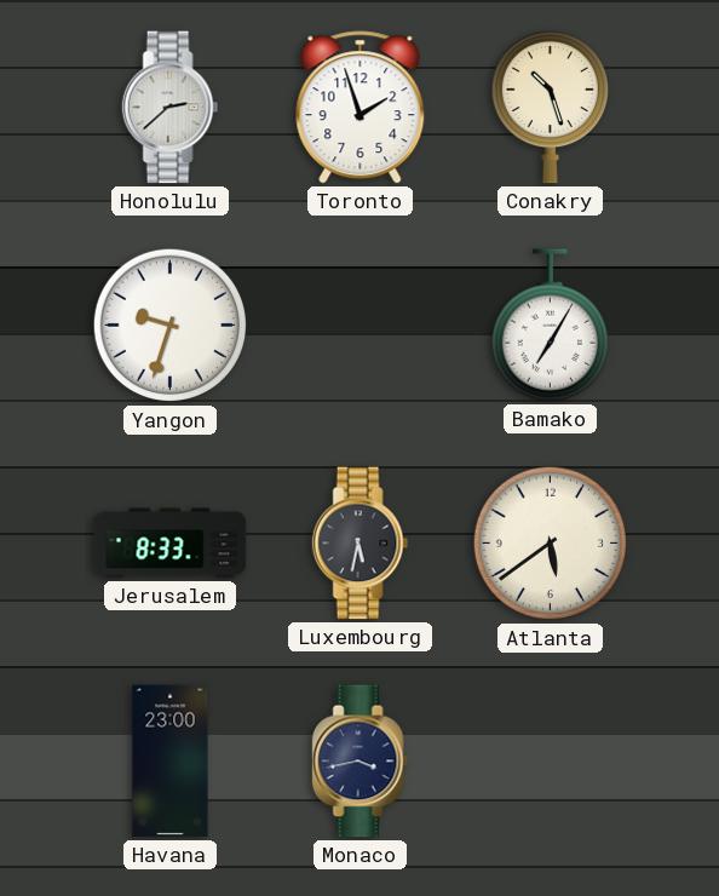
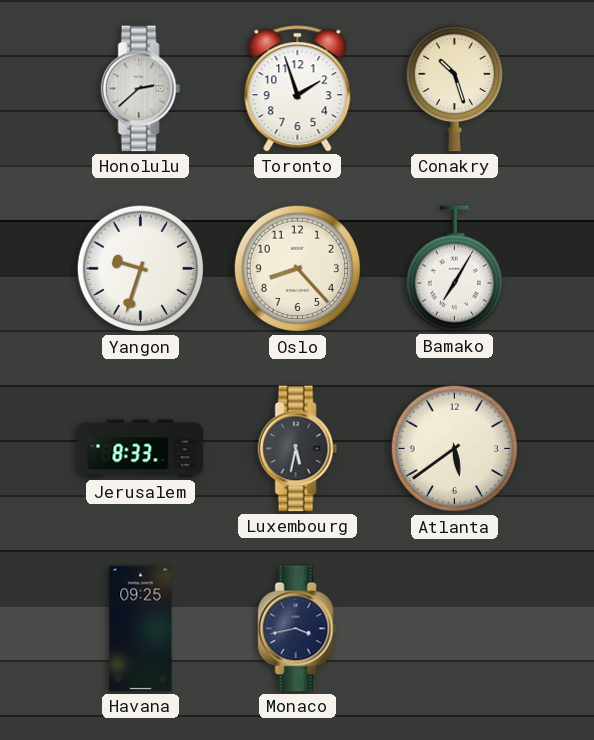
Oslo: none -> 8:23 (298, 269)
Havana: 23:00 -> 09:25 (141, 629)
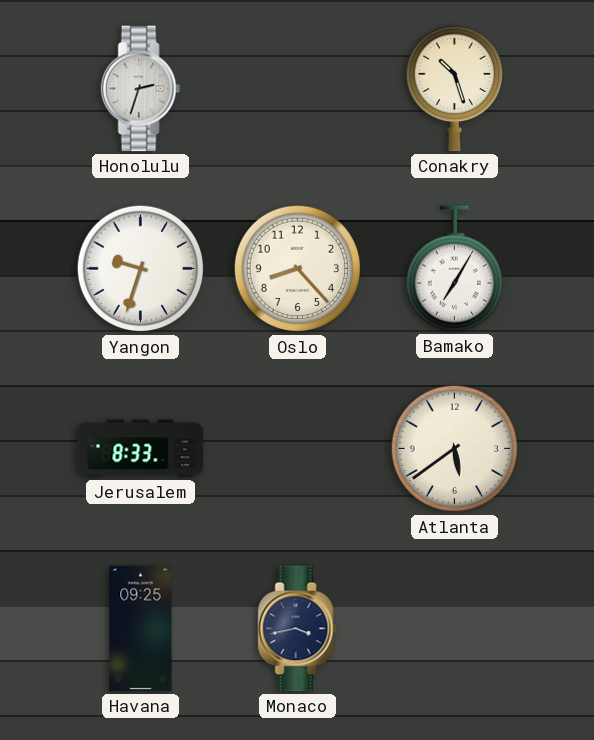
Honolulu: 2:38 -> 2:33 (141, 89)
Toronto: 1:57 -> none (298, 89)
Luxembourg: 5:32 -> none (298, 449)
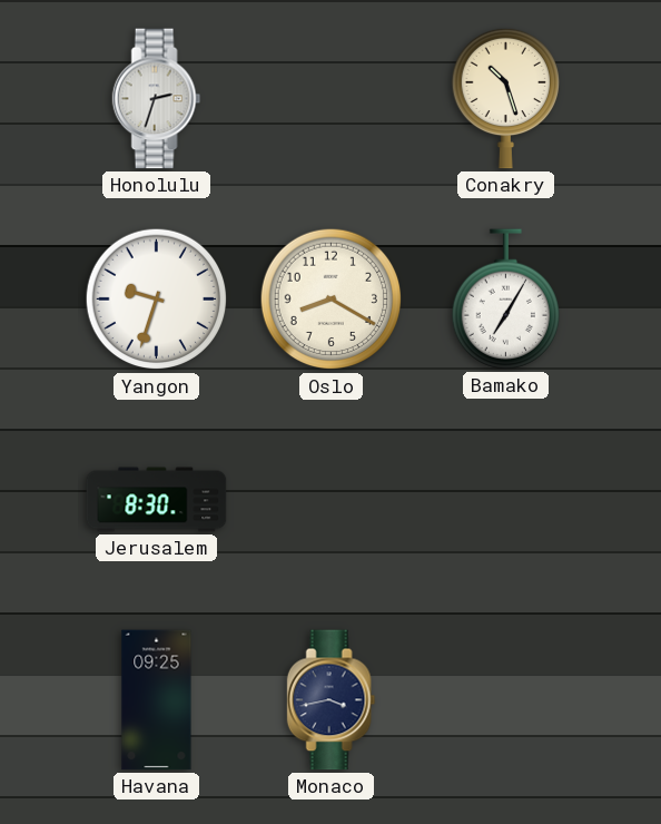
Oslo: 8:23 -> 8:20 (332, 300)
Jerusalem: 8:33 -> 8:30 (157, 500)
Atlanta: 5:39 -> none (455, 449)
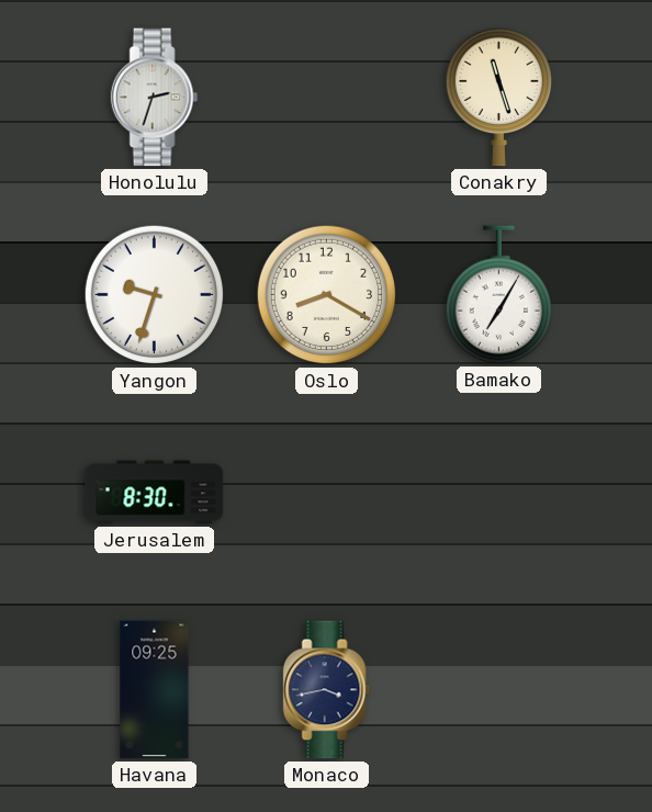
Conakry: 10:27 -> 11:27 (498, 97)
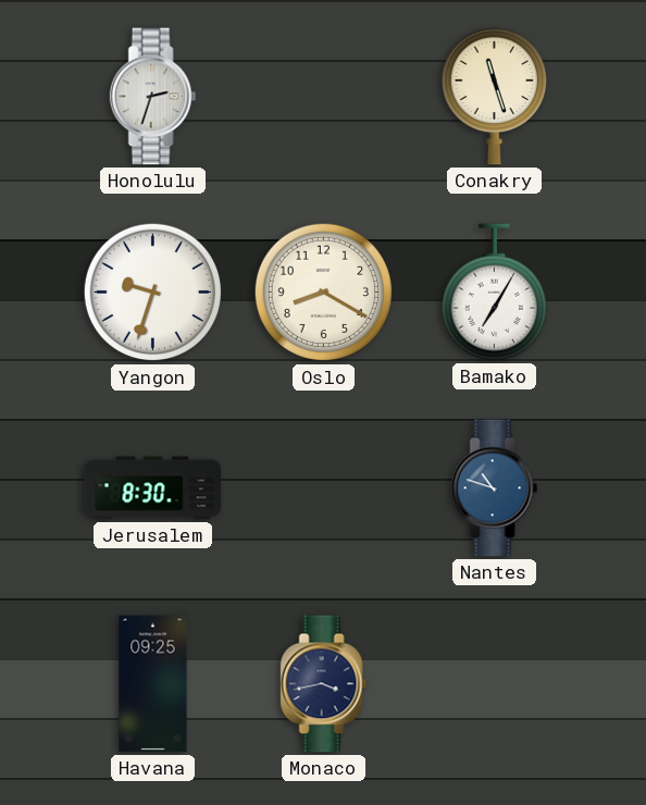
Nantes: none -> 10:48 (495, 488)
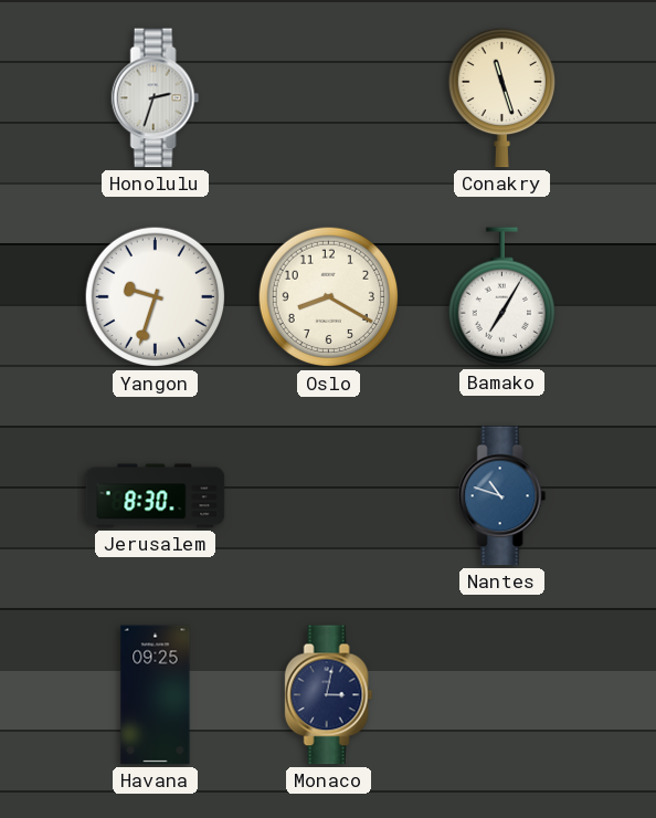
Monaco: 3:43 -> 3:02 (329, 695)
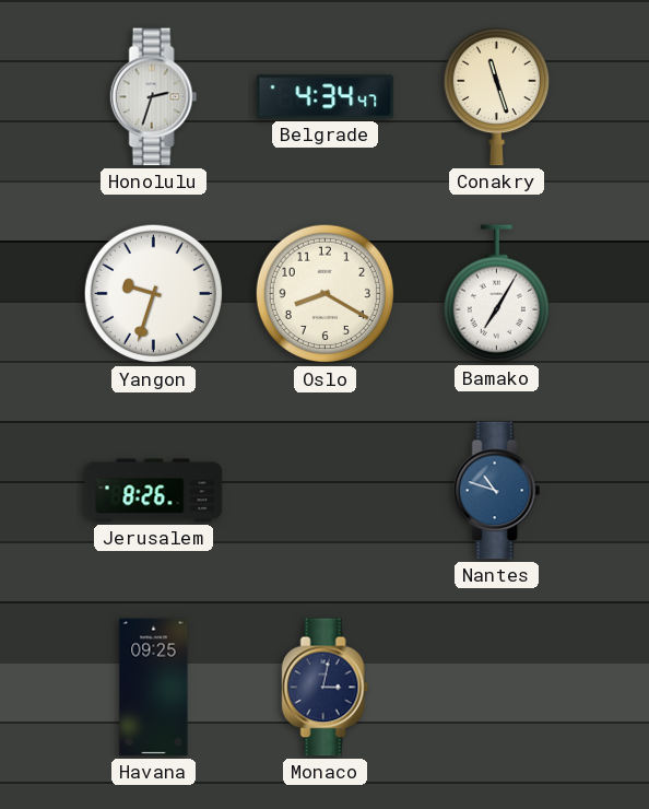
Belgrade: none -> 4:34 (326, 97)
Jerusalem: 8:30 -> 8:26 (154, 491)
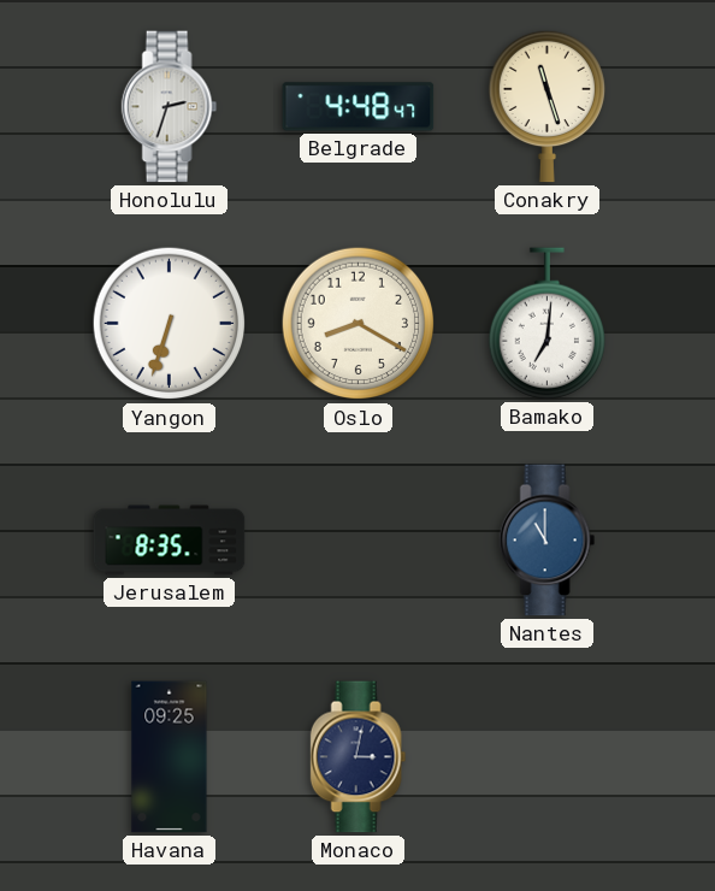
Belgrade: 4:34 -> 4:48 (359, 107)
Yangon: 9:33 -> 6:33 (170, 324)
Bamako: 7:05 -> 7:01 (546, 324)
Jerusalem: 8:26 -> 8:35 (170, 541)
Nantes: 10:48 -> 11:00 (548, 541)
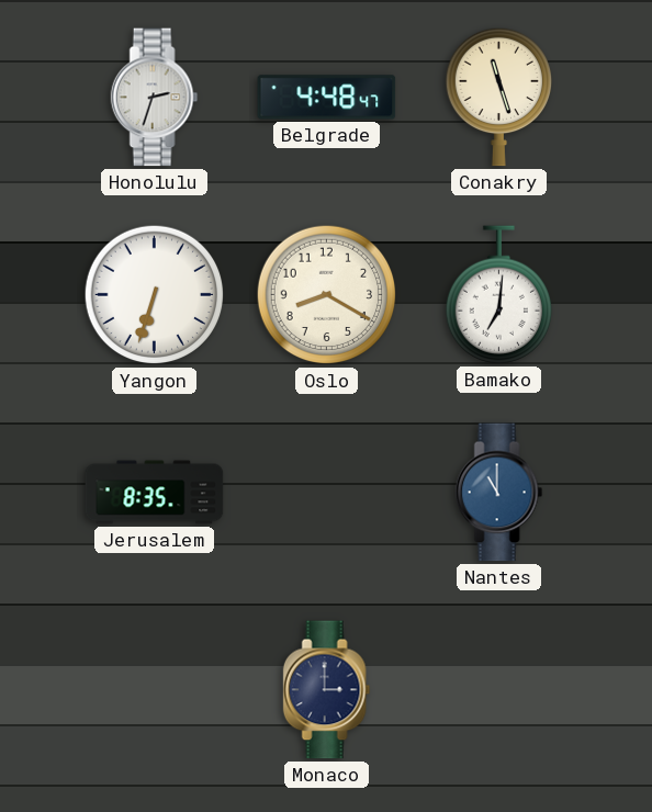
Havana: 09:25 -> none (170, 757)
Monaco: 3:02 -> 3:00 (327, 690)
